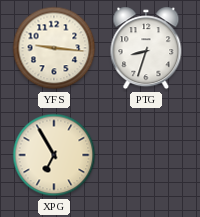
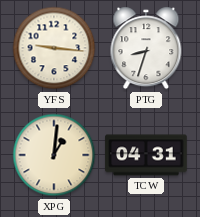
XPG: 6:55 -> 1:01 (54, 155)
TCW: none -> 04:31 (146, 155)
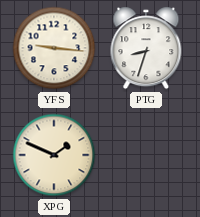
XPG: 1:01 -> 1:49 (54, 155)
TCW: 04:31 -> none (146, 155)
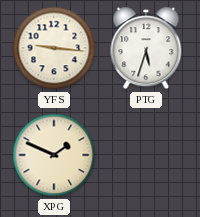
PTG: 8:33 -> 5:33 (146, 48)
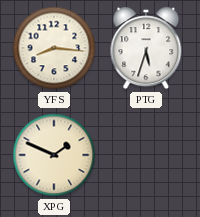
YFS: 9:16 -> 8:16 (54, 48)
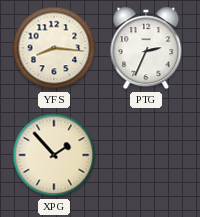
PTG: 5:33 -> 2:34 (146, 48)
XPG: 1:49 -> 1:53 (54, 155)
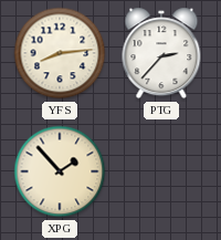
YFS: 8:16 -> 8:14 (60, 53)
PTG: 2:34 -> 2:37 (161, 53)
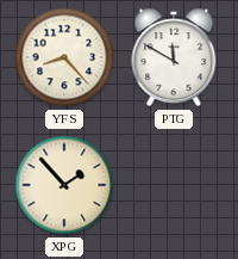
YFS: 8:14 -> 8:23 (64, 57)
PTG: 2:37 -> 11:50 (174, 57)
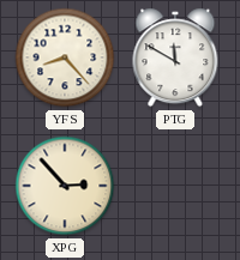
XPG: 1:53 -> 2:53 (65, 186)
